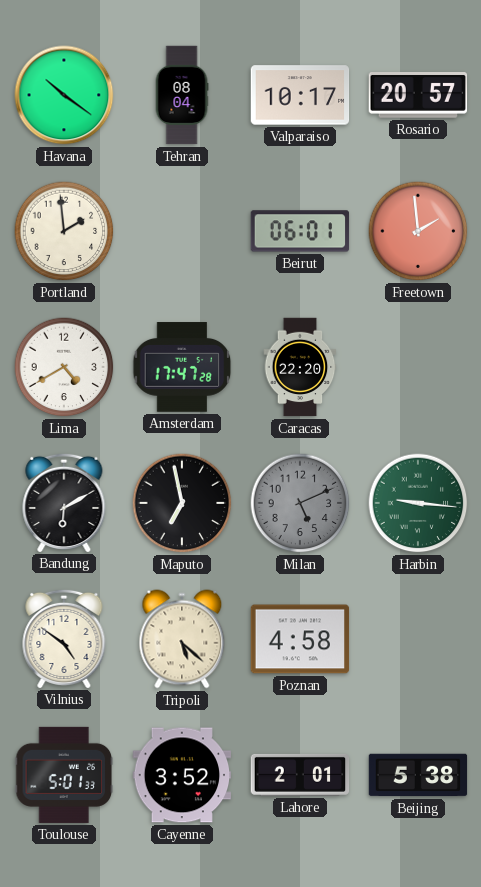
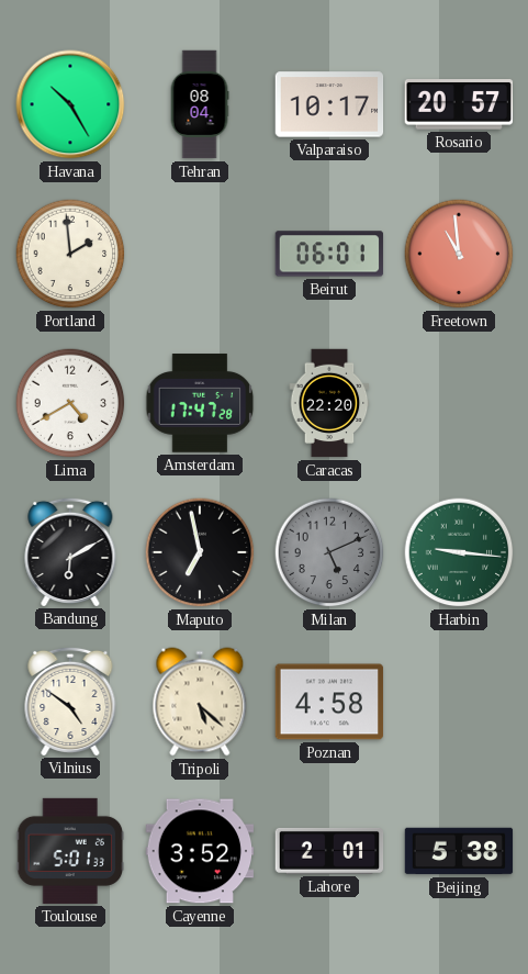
Havana: 10:21 -> 10:25 (70, 104)
Freetown: 1:59 -> 10:59 (459, 254)
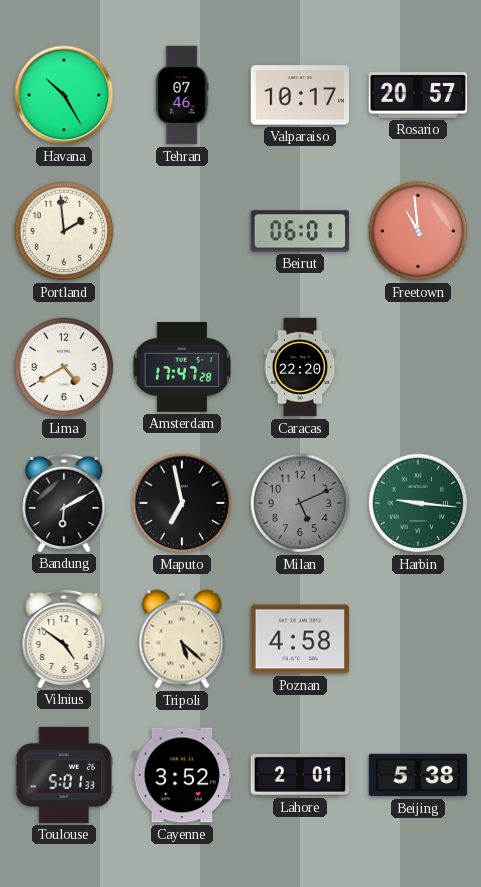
Tehran: 08:04 -> 07:46 (182, 95)
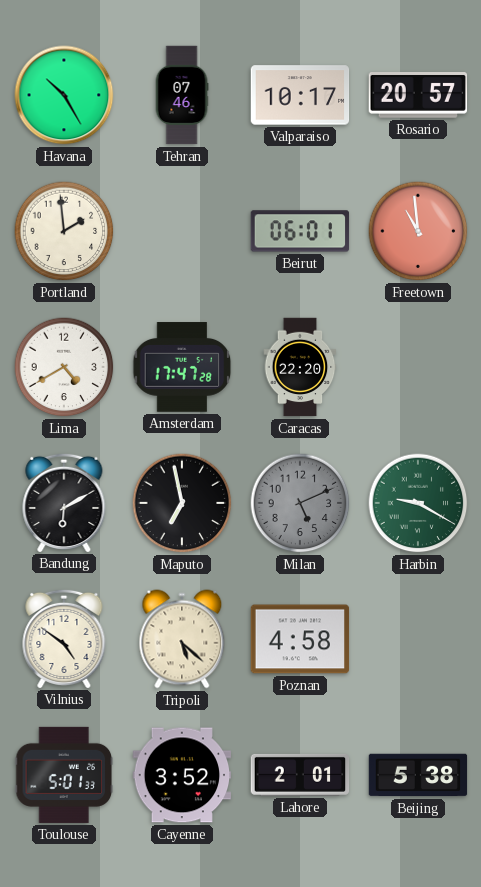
Harbin: 9:16 -> 9:20 (418, 503)
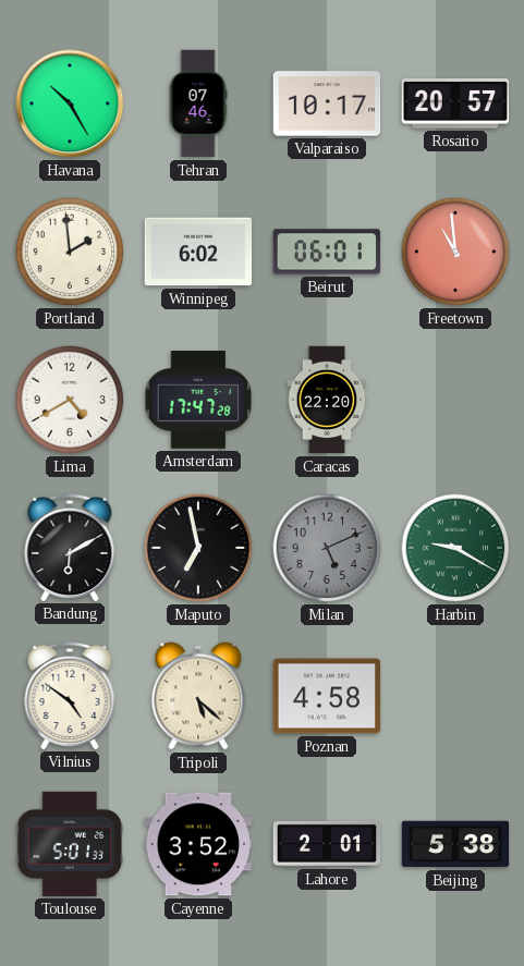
Winnipeg: none -> 6:02 (198, 252)
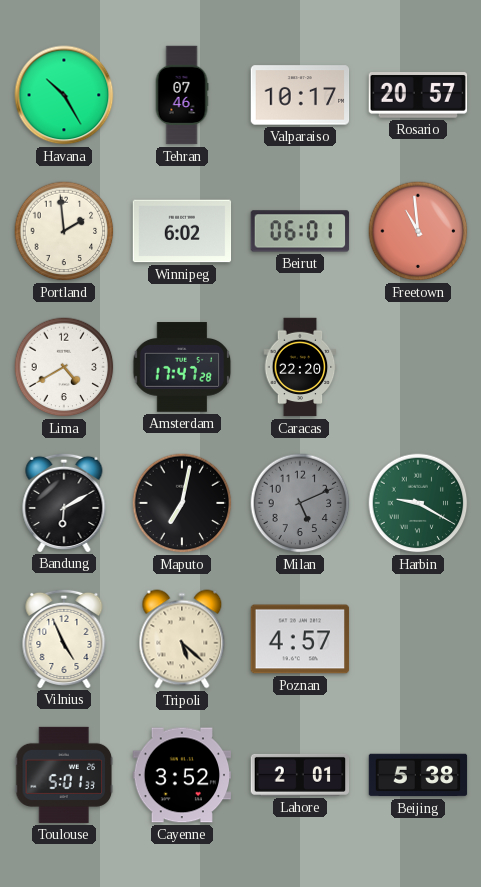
Maputo: 6:58 -> 7:02 (182, 503)
Vilnius: 4:51 -> 4:56 (64, 638)
Poznan: 4:58 -> 4:57 (300, 639)
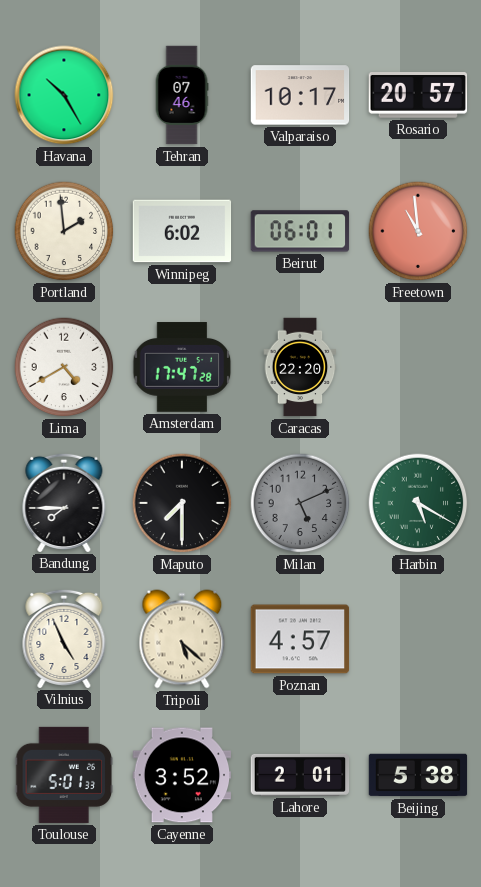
Bandung: 6:10 -> 7:45 (64, 502)
Maputo: 7:02 -> 7:30 (182, 503)
Harbin: 9:20 -> 5:20 (418, 503)
